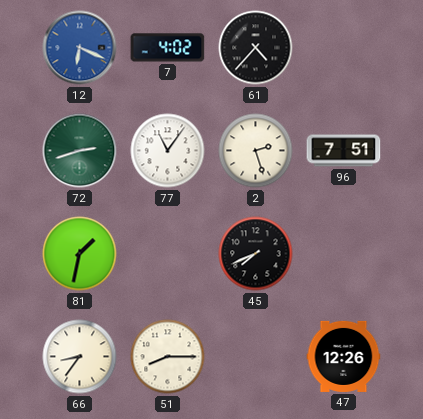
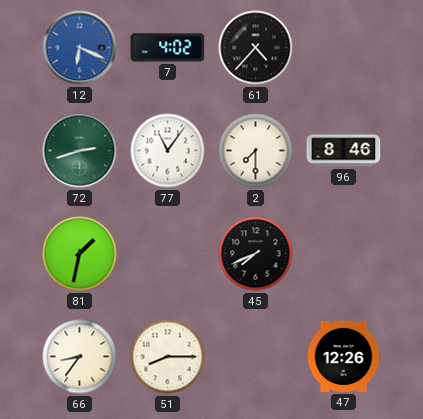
2: 2:27 -> 7:30 (256, 151)
96: 7:51 -> 8:46 (344, 151)
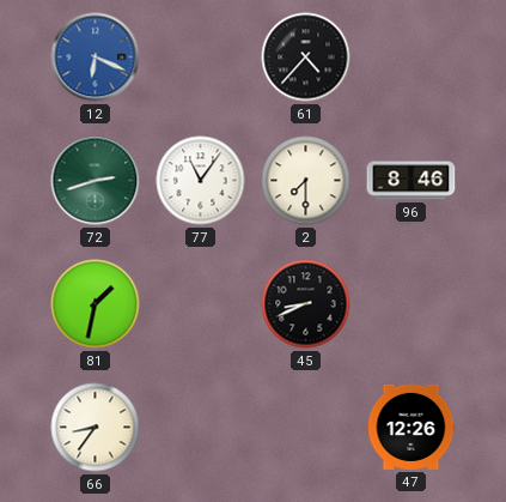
7: 4:02 -> none (168, 48)
45: 7:41 -> 8:41 (306, 304)
51: 8:15 -> none (168, 357)
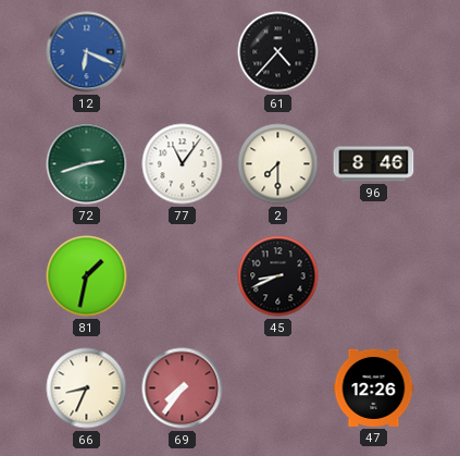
66: 8:36 -> 8:34 (87, 389)
69: none -> 7:36 (183, 389)
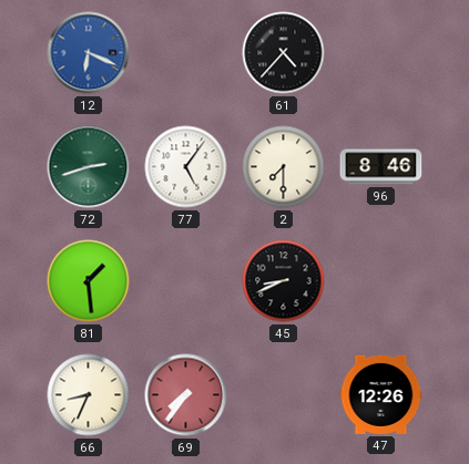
77: 11:06 -> 5:06 (186, 167)
81: 1:32 -> 1:29 (89, 281)
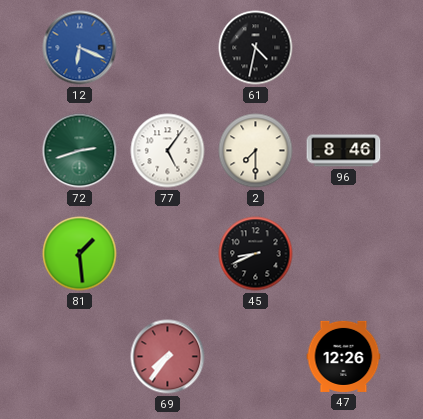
61: 4:37 -> 4:32 (256, 48)
66: 8:34 -> none (89, 395)
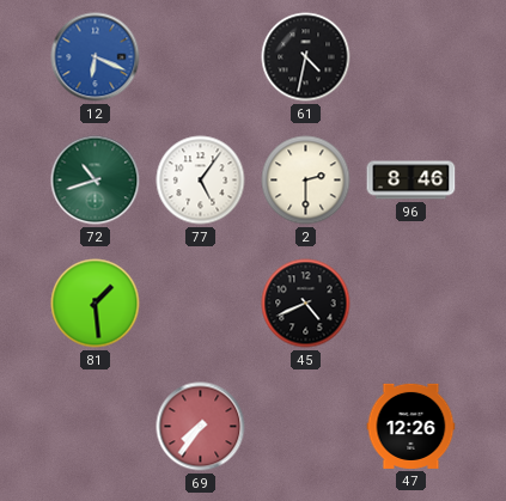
72: 2:42 -> 10:42 (96, 181)
2: 7:30 -> 2:30 (306, 181)
45: 8:41 -> 4:41 (306, 304)
